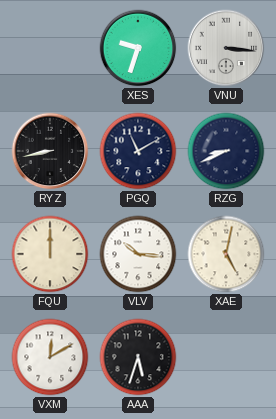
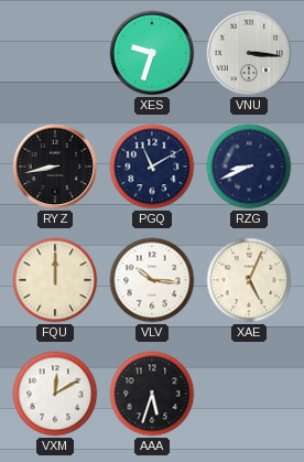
XAE: 5:02 -> 5:04 (249, 280)
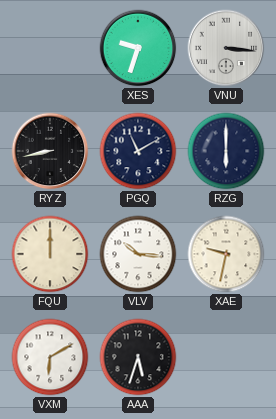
RZG: 8:41 -> 6:00 (226, 151)
XAE: 5:04 -> 9:32 (226, 254)
VXM: 12:10 -> 6:10 (50, 357)
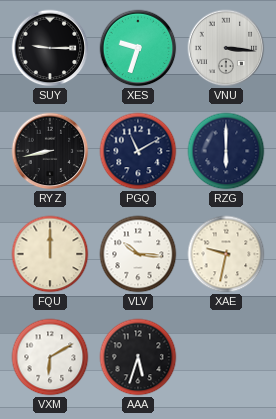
SUY: none -> 9:15 (50, 48)
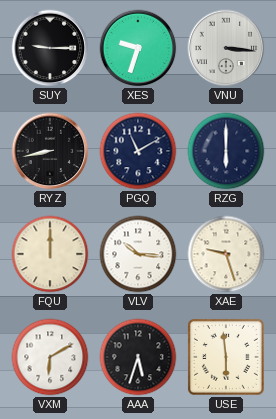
XAE: 9:32 -> 9:27 (226, 254)
USE: none -> 5:59 (226, 357)
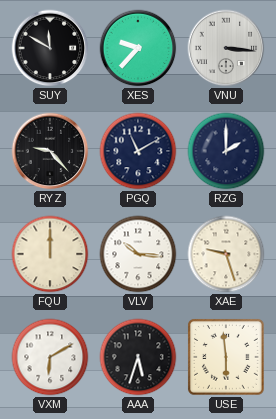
SUY: 9:15 -> 11:50 (50, 48)
XES: 9:33 -> 9:37 (138, 48)
RYZ: 8:43 -> 9:23 (50, 151)
RZG: 6:00 -> 2:00 (226, 151)
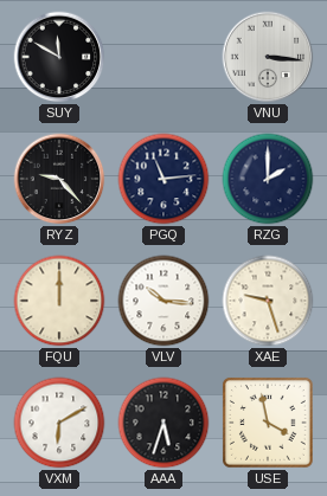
XES: 9:37 -> none (138, 48)
PGQ: 11:10 -> 11:14 (163, 179)
USE: 5:59 -> 3:58 (268, 423)
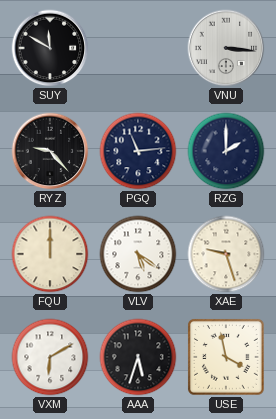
VLV: 10:16 -> 5:21 (138, 254)
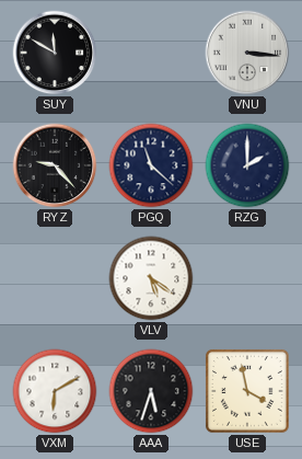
PGQ: 11:14 -> 11:22 (151, 165)
FQU: 12:00 -> none (50, 254)
XAE: 9:27 -> none (226, 254)
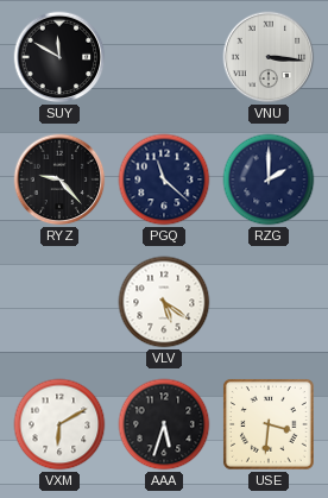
USE: 3:58 -> 3:31 (269, 424)
